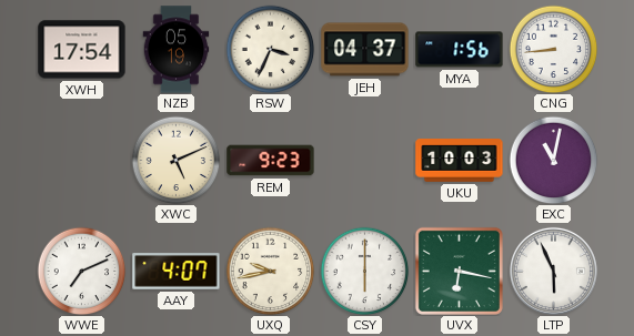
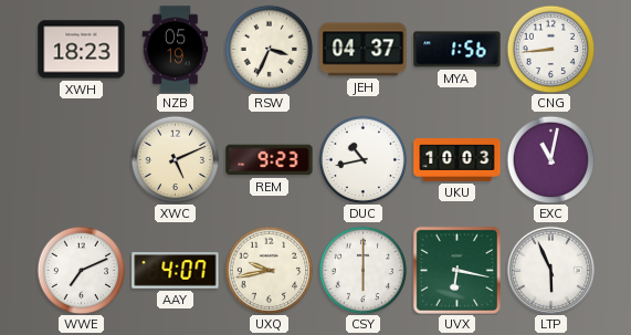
XWH: 17:54 -> 18:23 (82, 50)
DUC: none -> 10:43 (362, 159)
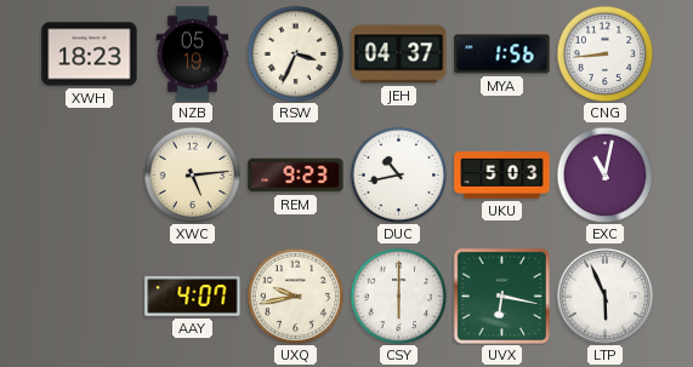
XWC: 5:11 -> 5:14 (192, 174)
UKU: 10:03 -> 5:03 (502, 176)
WWE: 7:11 -> none (81, 270)
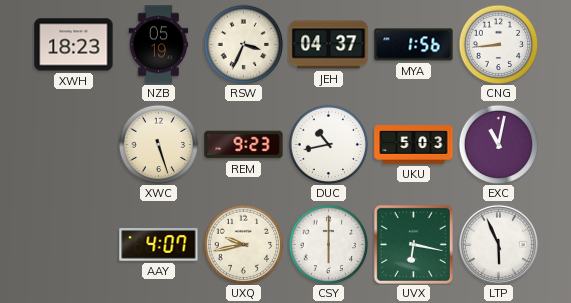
XWC: 5:14 -> 5:27 (158, 144)
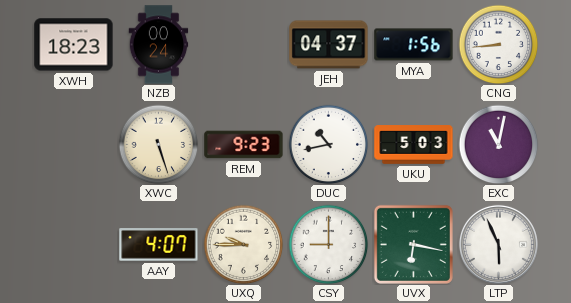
NZB: 05:19 -> 00:24 (159, 45)
RSW: 3:34 -> none (243, 44)
UXQ: 9:43 -> 9:45 (243, 244)
CSY: 6:00 -> 9:00 (328, 244)
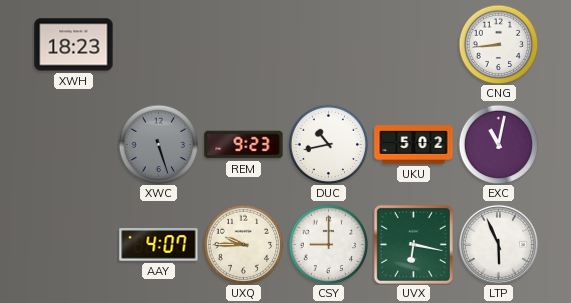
NZB: 00:24 -> none (159, 45)
JEH: 04:37 -> none (329, 45)
MYA: 1:56 -> none (414, 45)
XWC dial: cream -> grey (158, 144)
UKU: 5:03 -> 5:02 (414, 145)
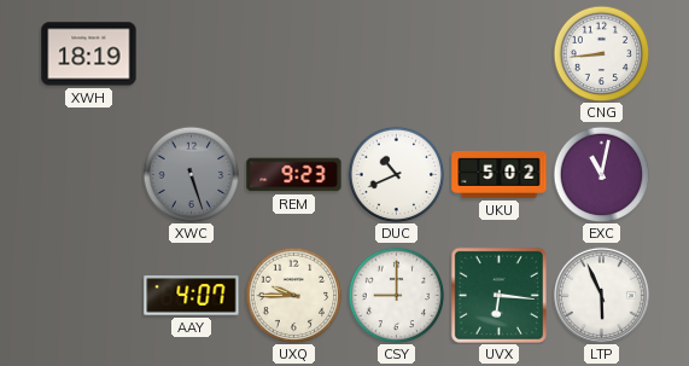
XWH: 18:23 -> 18:19 (89, 54)
DUC: 10:43 -> 10:41 (396, 174)
UVX: 6:17 -> 6:16 (498, 295)
